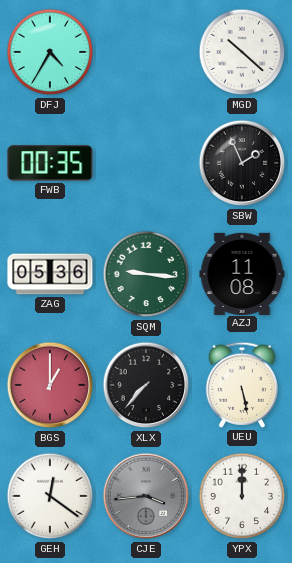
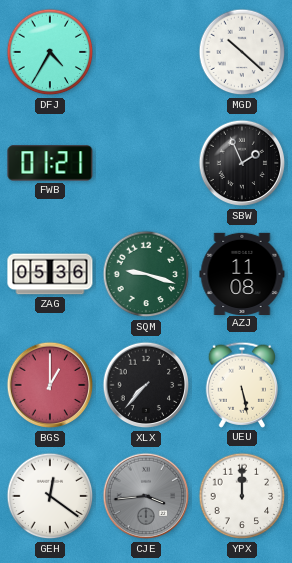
FWB: 00:35 -> 01:21 (50, 163)
SQM: 9:16 -> 9:18 (146, 274)
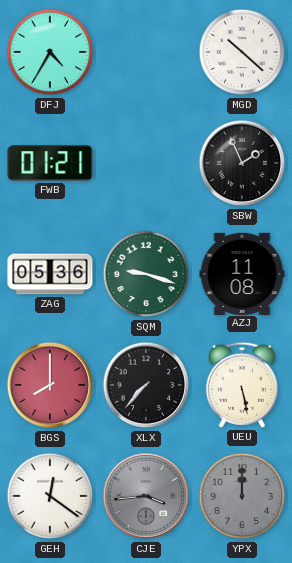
BGS: 1:00 -> 8:00 (50, 385)
YPX dial: white -> grey (242, 496)
